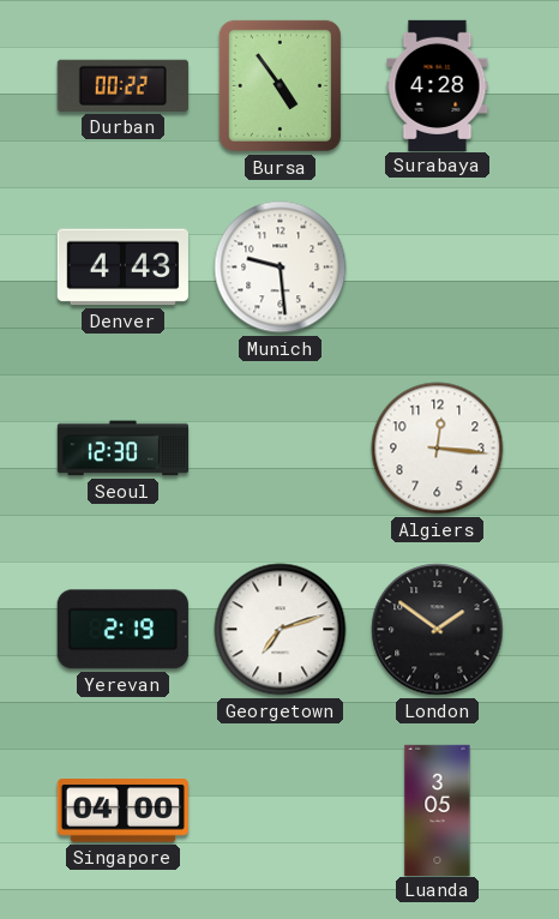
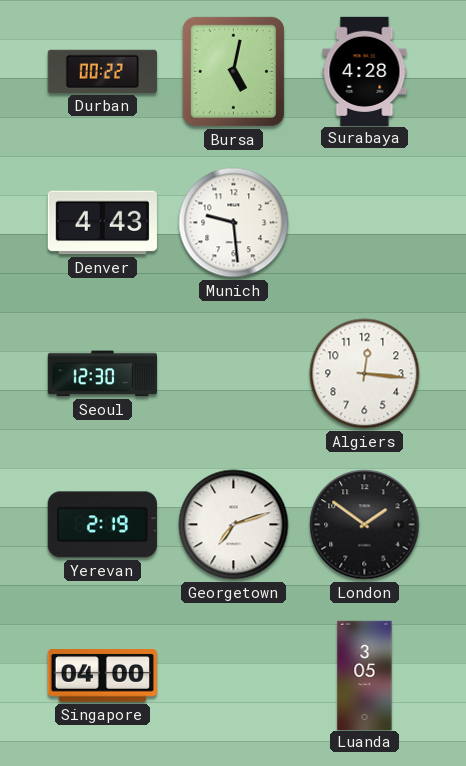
Bursa: 4:54 -> 5:02 (233, 71)
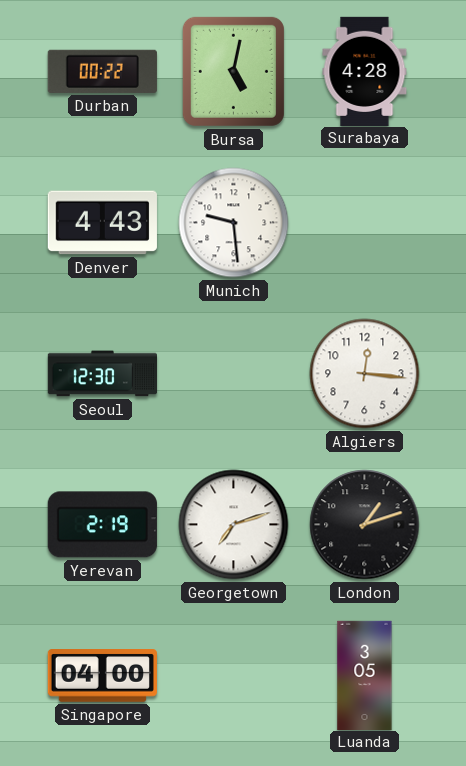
London: 1:51 -> 1:12 (365, 525)
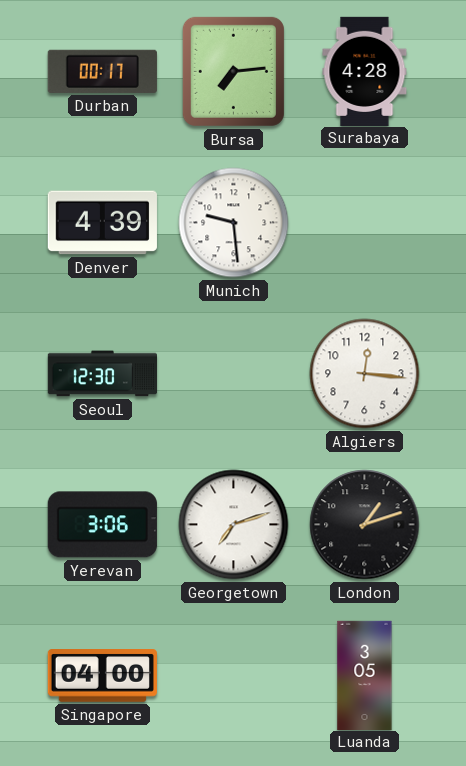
Durban: 00:22 -> 00:17 (102, 71)
Bursa: 5:02 -> 7:14 (233, 71)
Denver: 4:43 -> 4:39 (102, 223)
Yerevan: 2:19 -> 3:06 (102, 525)
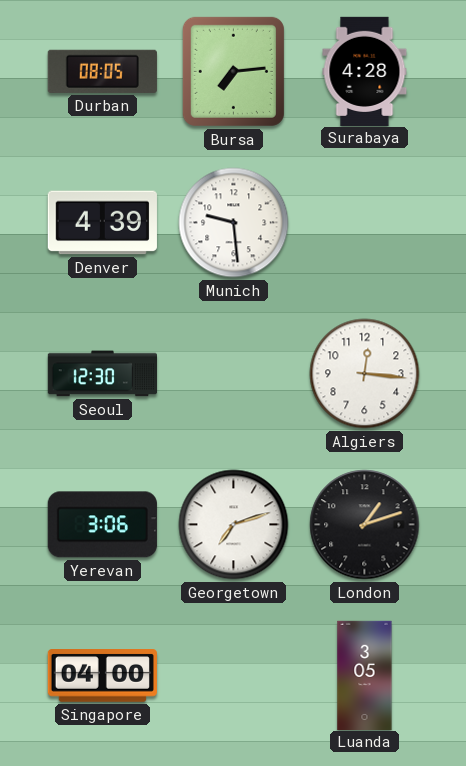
Durban: 00:17 -> 08:05 (102, 71)
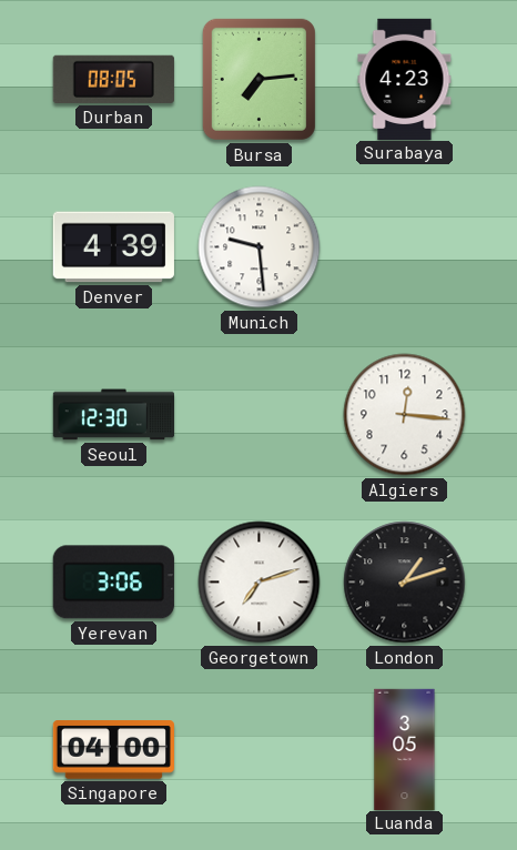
Surabaya: 4:28 -> 4:23 (405, 79)
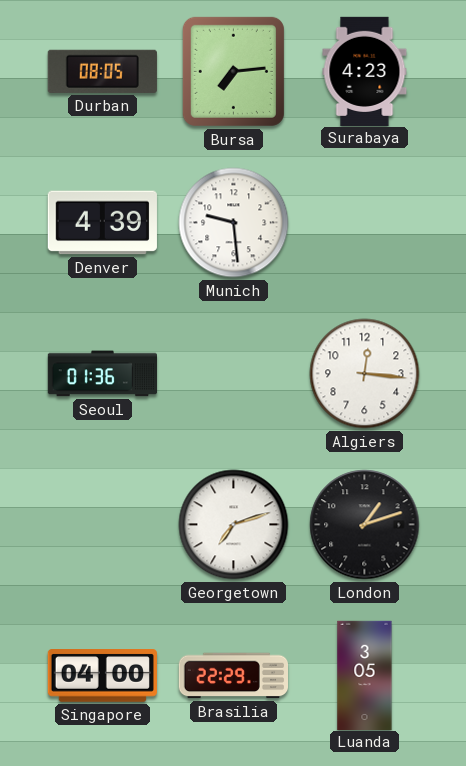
Seoul: 12:30 -> 01:36 (102, 374)
Yerevan: 3:06 -> none (113, 583)
Brasilia: none -> 22:29 (233, 676)
